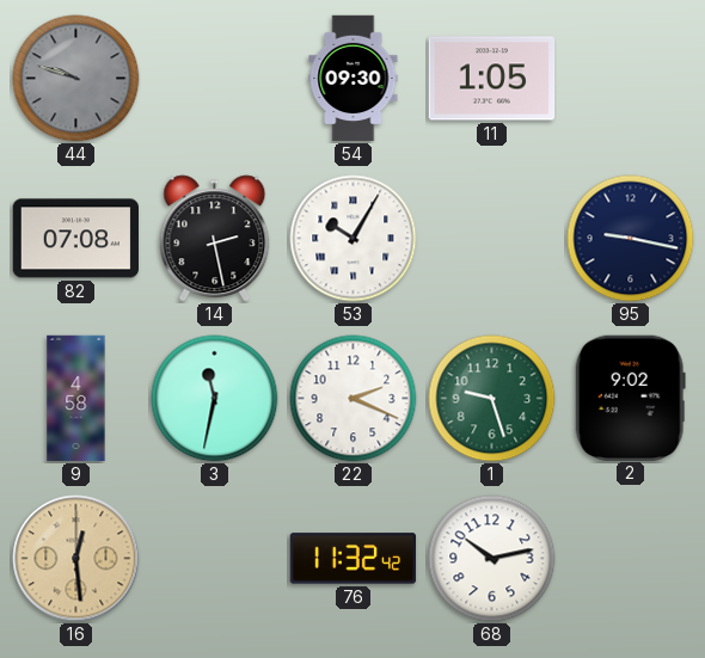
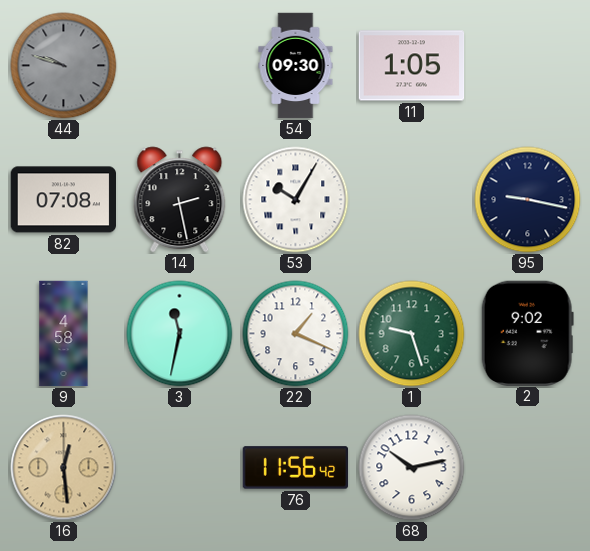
22: 2:19 -> 1:19 (296, 334)
76: 11:32 -> 11:56 (296, 468)
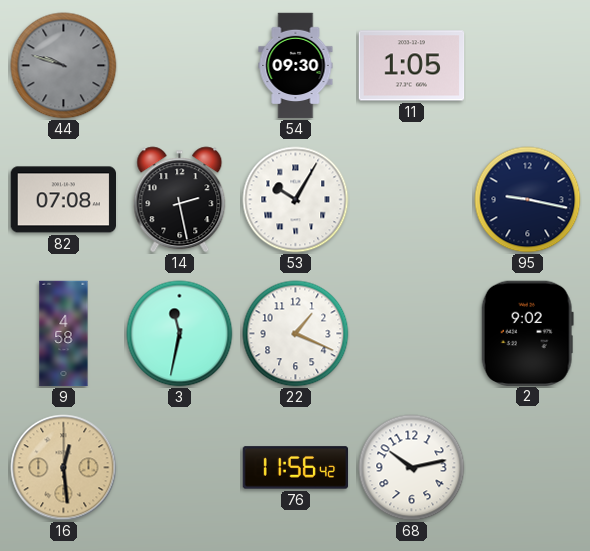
1: 9:27 -> none (412, 334)
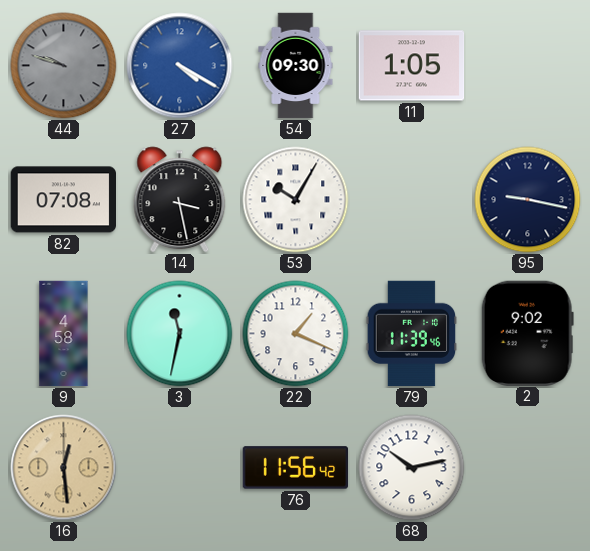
27: none -> 4:20 (180, 66)
14: 2:28 -> 3:28 (180, 200)
79: none -> 11:39 (412, 334)
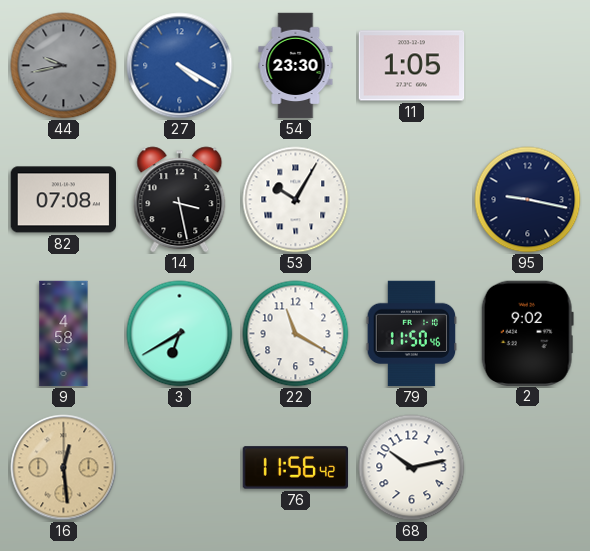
44: 9:48 -> 9:43 (64, 66)
54: 09:30 -> 23:30 (296, 66)
3: 11:32 -> 6:40 (180, 334)
22: 1:19 -> 11:20 (296, 334)
79: 11:39 -> 11:50 (412, 334)
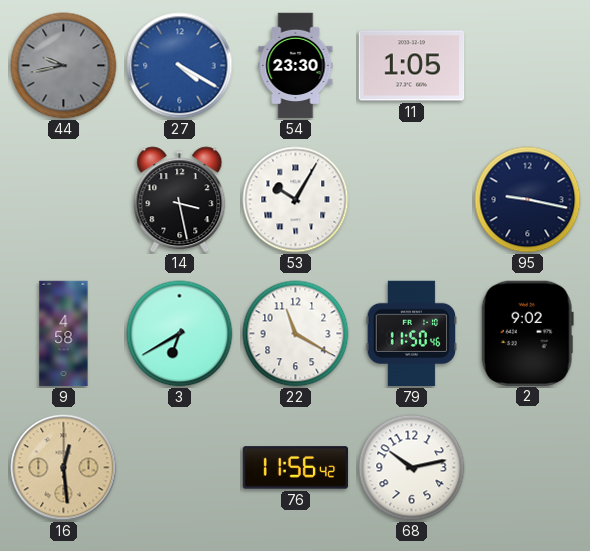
82: 07:08 -> none (64, 200)
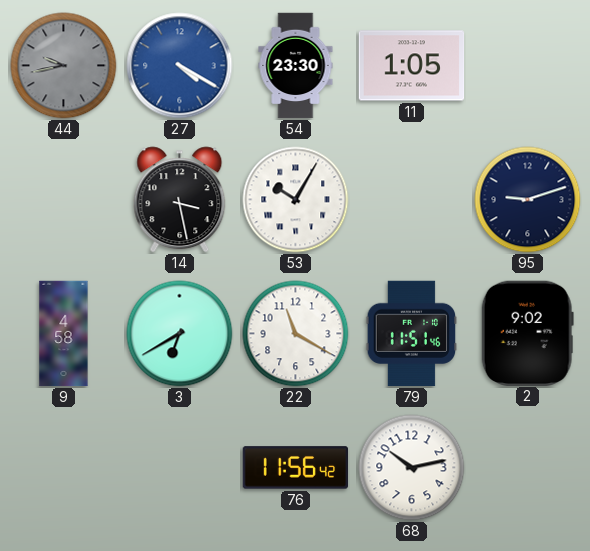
95: 9:17 -> 9:12 (528, 200)
79: 11:50 -> 11:51 (412, 334)
16: 12:29 -> none (64, 468)
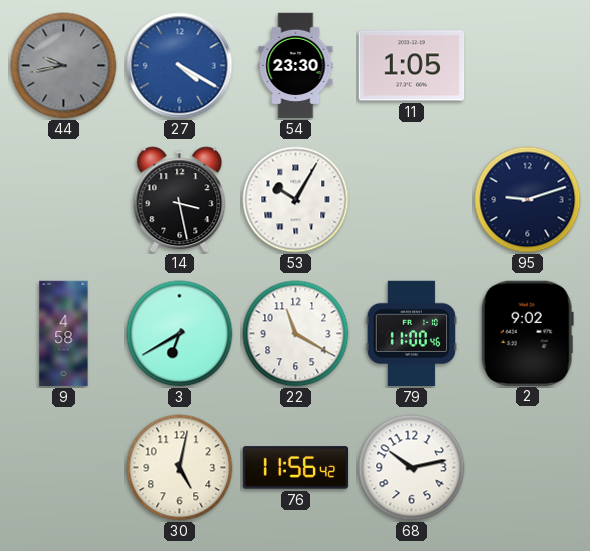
79: 11:51 -> 11:00 (412, 334)
30: none -> 5:02 (180, 468)
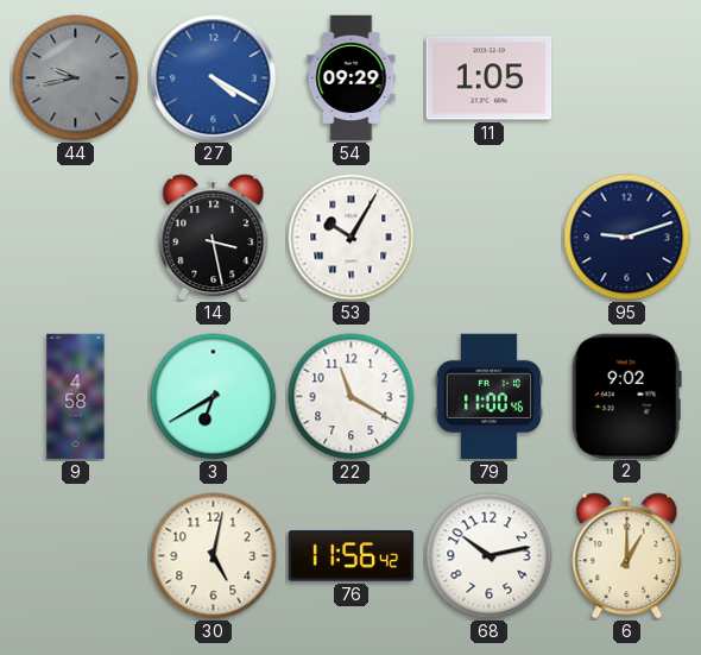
54: 23:30 -> 09:29 (352, 78)
6: none -> 1:00 (627, 556)
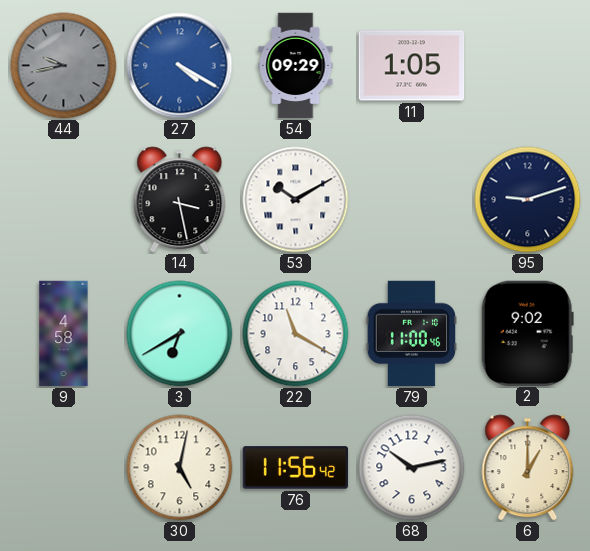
53: 10:05 -> 10:10 (296, 200)
